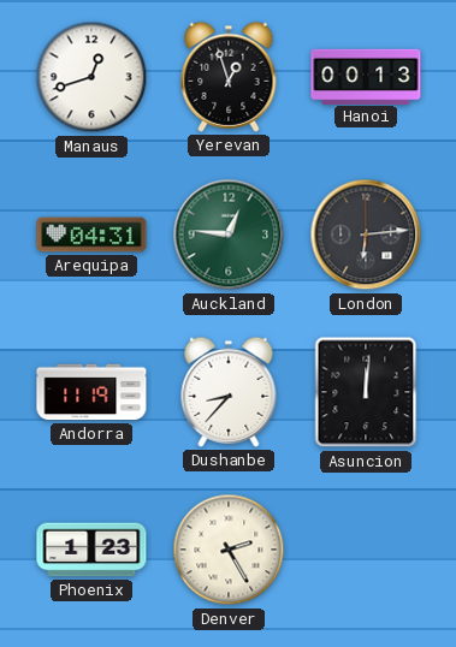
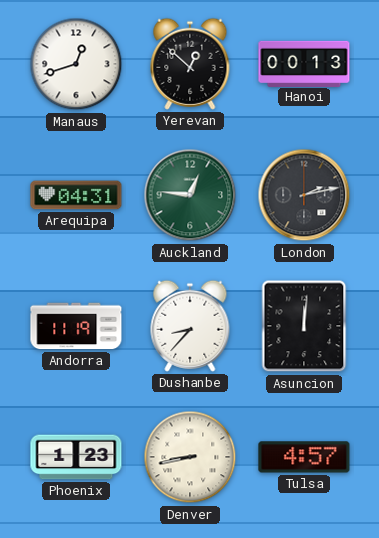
Yerevan: 12:57 -> 12:52 (190, 64)
London: 6:14 -> 2:13 (304, 195)
Denver: 2:25 -> 8:43 (190, 457)
Tulsa: none -> 4:57 (304, 457)
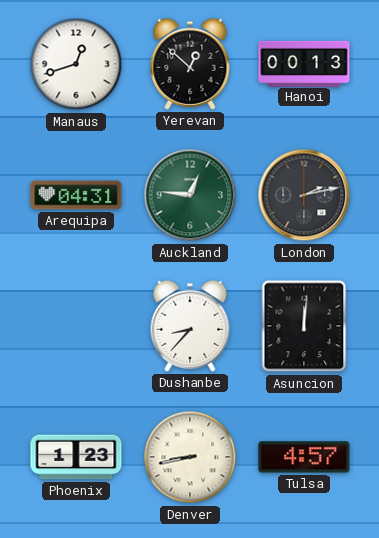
Andorra: 11:19 -> none (76, 326)
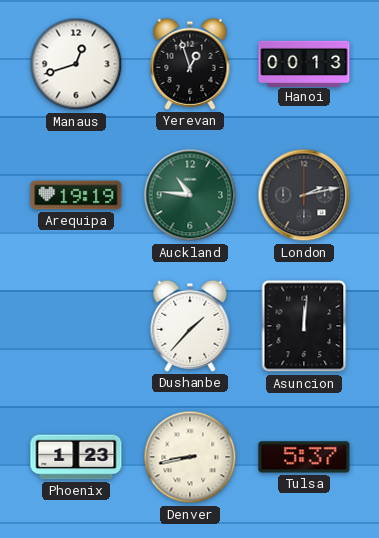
Yerevan: 12:52 -> 12:57 (190, 64)
Arequipa: 04:31 -> 19:19 (76, 195)
Auckland: 12:46 -> 10:46 (190, 195)
Dushanbe: 8:37 -> 1:37 (190, 326)
Tulsa: 4:57 -> 5:37 (304, 457)
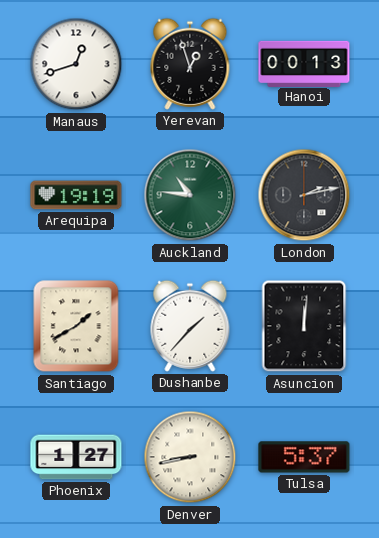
Santiago: none -> 1:40 (76, 326)
Phoenix: 1:23 -> 1:27 (76, 457)
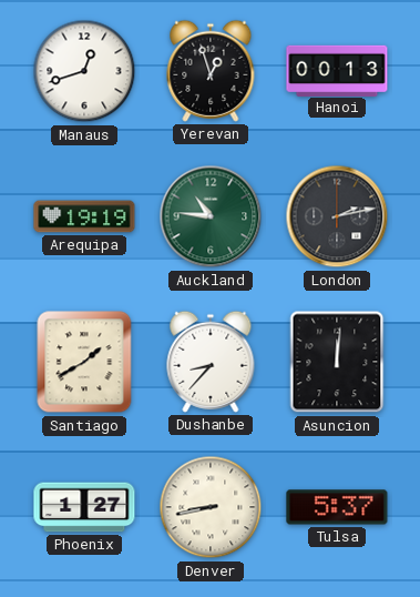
Dushanbe: 1:37 -> 8:37 (211, 362)
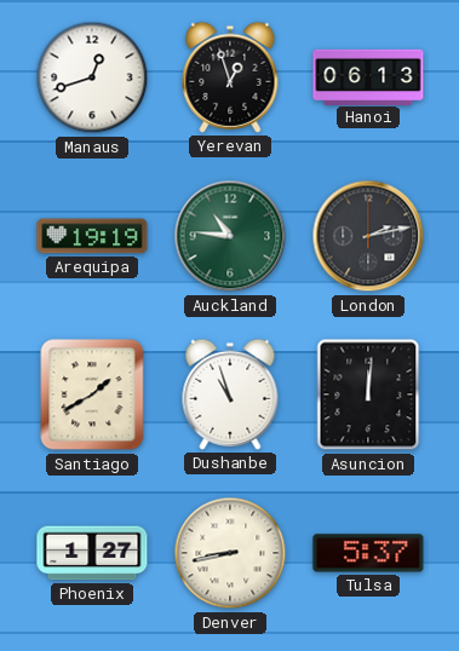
Hanoi: 00:13 -> 06:13 (368, 76)
Dushanbe: 8:37 -> 10:57 (230, 394)
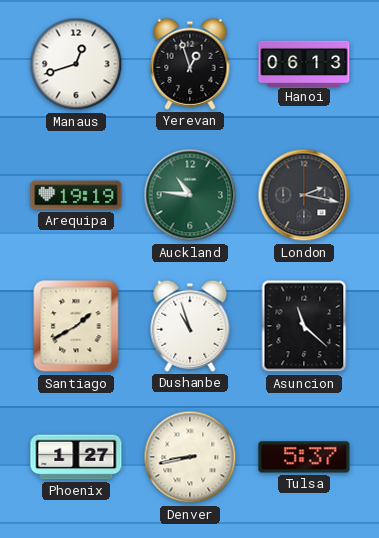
London: 2:13 -> 2:17 (304, 195)
Asuncion: 12:01 -> 11:22 (304, 326)
